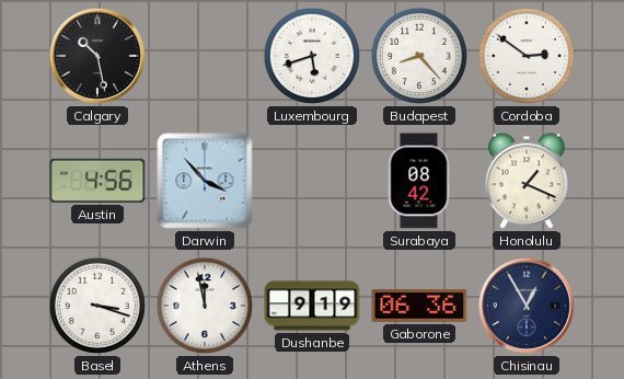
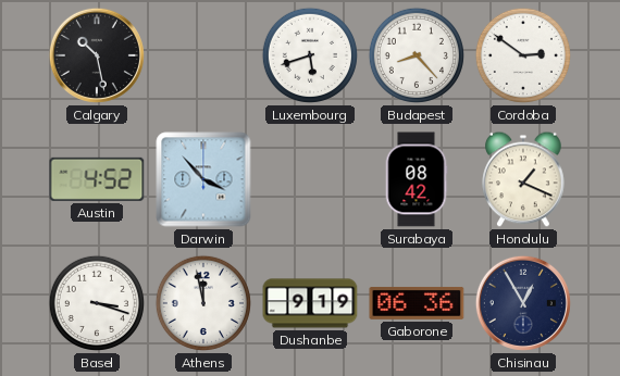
Austin: 4:56 -> 4:52 (97, 179)
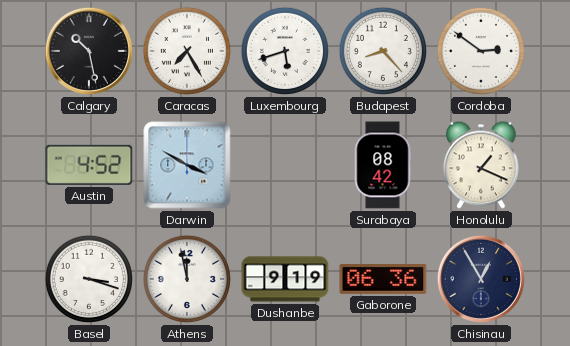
Caracas: none -> 7:25 (187, 51)
Darwin: 3:53 -> 3:50 (187, 165)
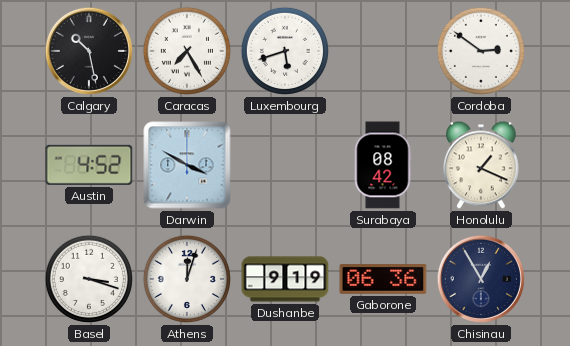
Budapest: 8:23 -> none (383, 51)
Athens: 11:58 -> 12:03 (187, 279)
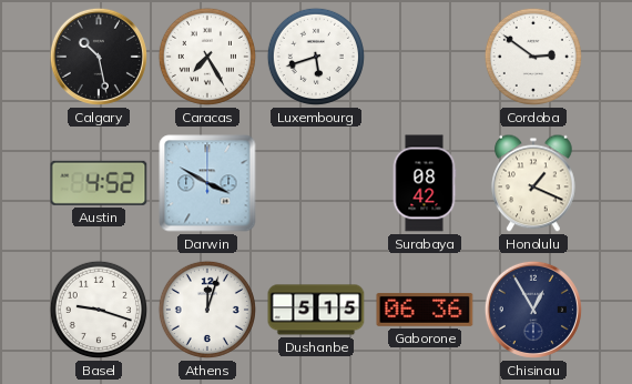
Basel: 3:18 -> 9:18 (99, 310)
Dushanbe: 9:19 -> 5:15 (316, 310)
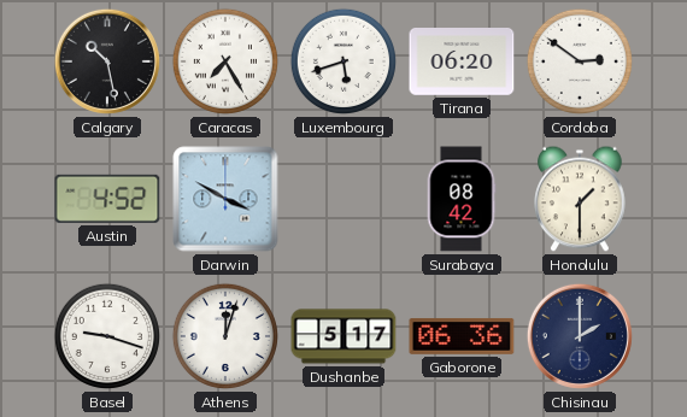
Tirana: none -> 06:20 (462, 63)
Honolulu: 1:19 -> 1:30 (580, 199)
Dushanbe: 5:15 -> 5:17 (343, 336)
Chisinau: 12:55 -> 2:00 (580, 336)
